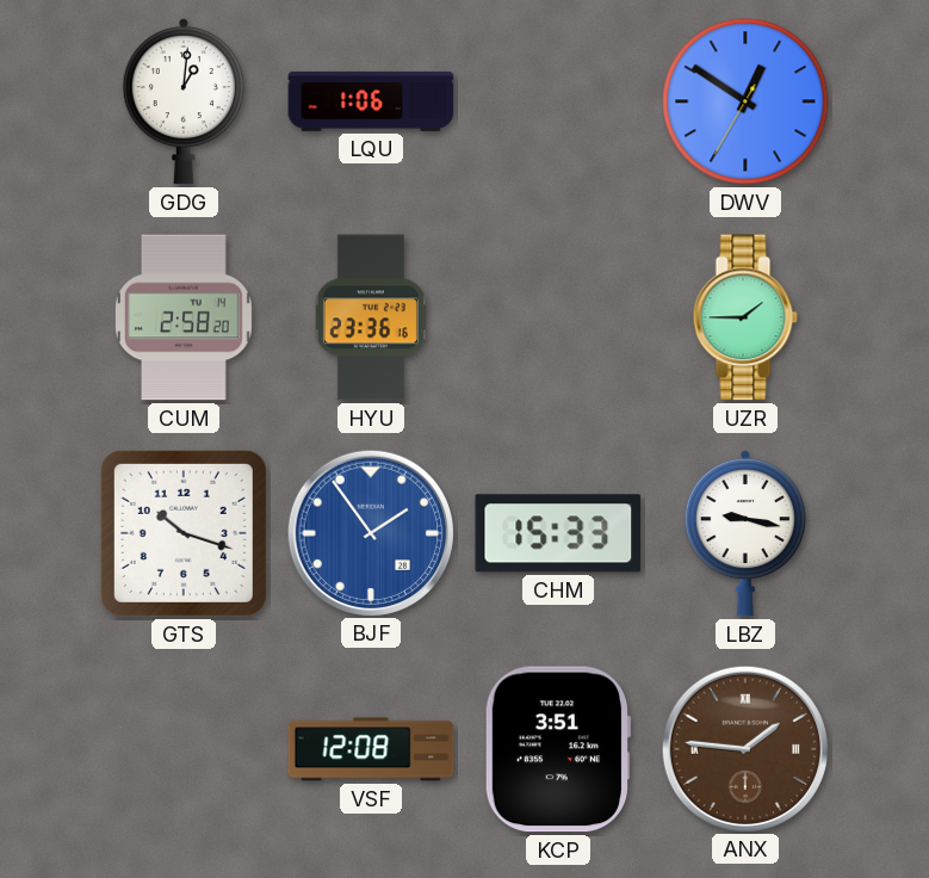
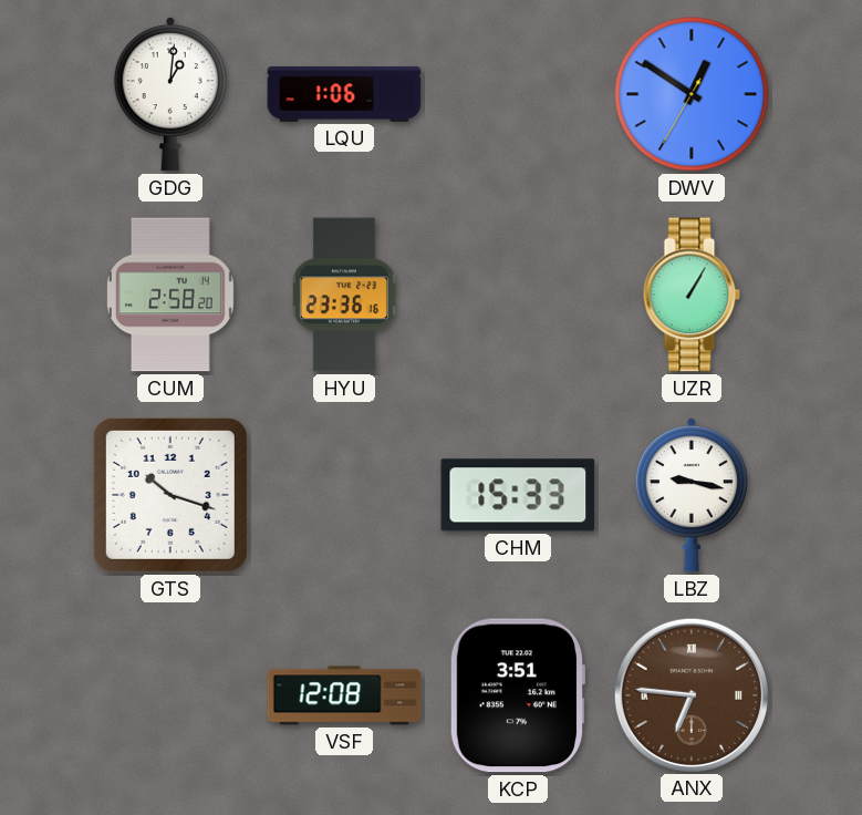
UZR: 1:45 -> 1:05 (692, 295)
BJF: 1:54 -> none (370, 532)
ANX: 1:46 -> 6:46 (690, 694)
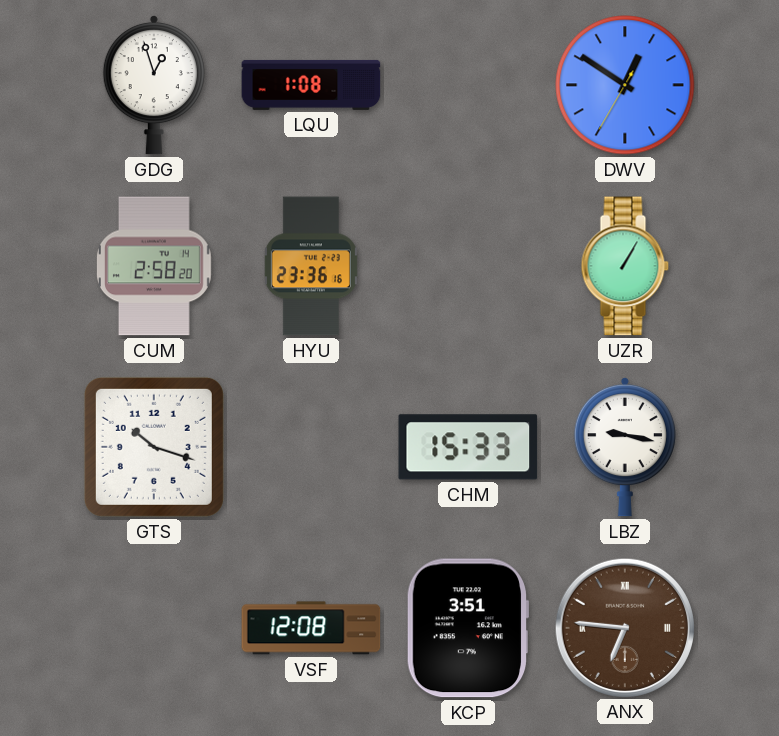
GDG: 1:01 -> 12:57 (154, 85)
LQU: 1:06 -> 1:08 (311, 85)
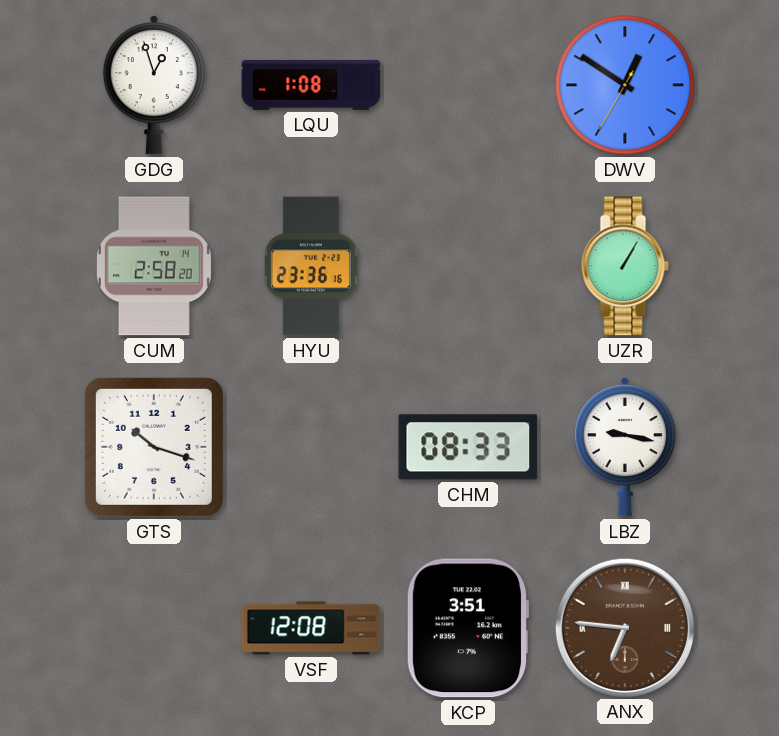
CHM: 15:33 -> 08:33 (468, 447)
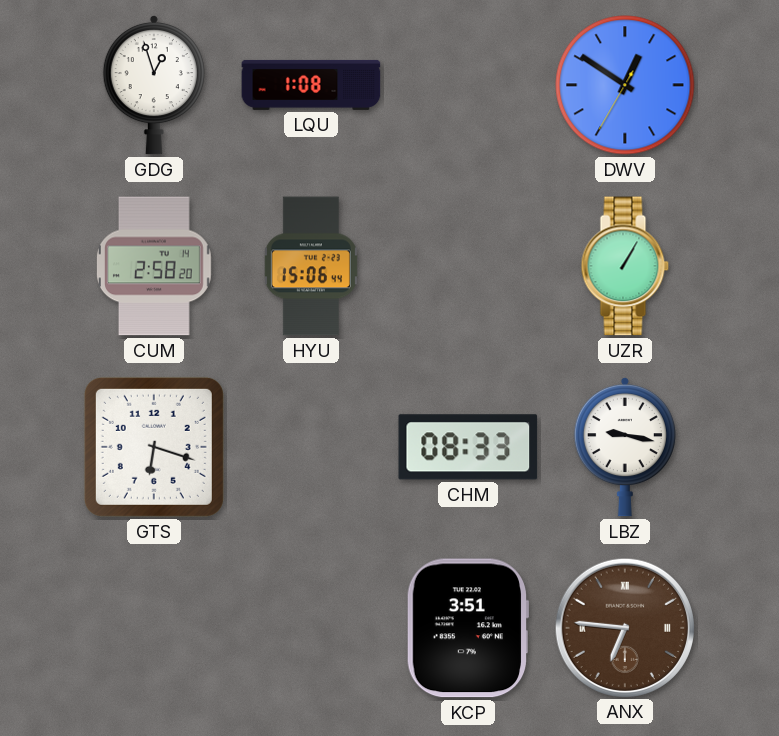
HYU: 23:36 -> 15:06 (311, 266)
GTS: 10:18 -> 6:18 (154, 447)
VSF: 12:08 -> none (311, 628)
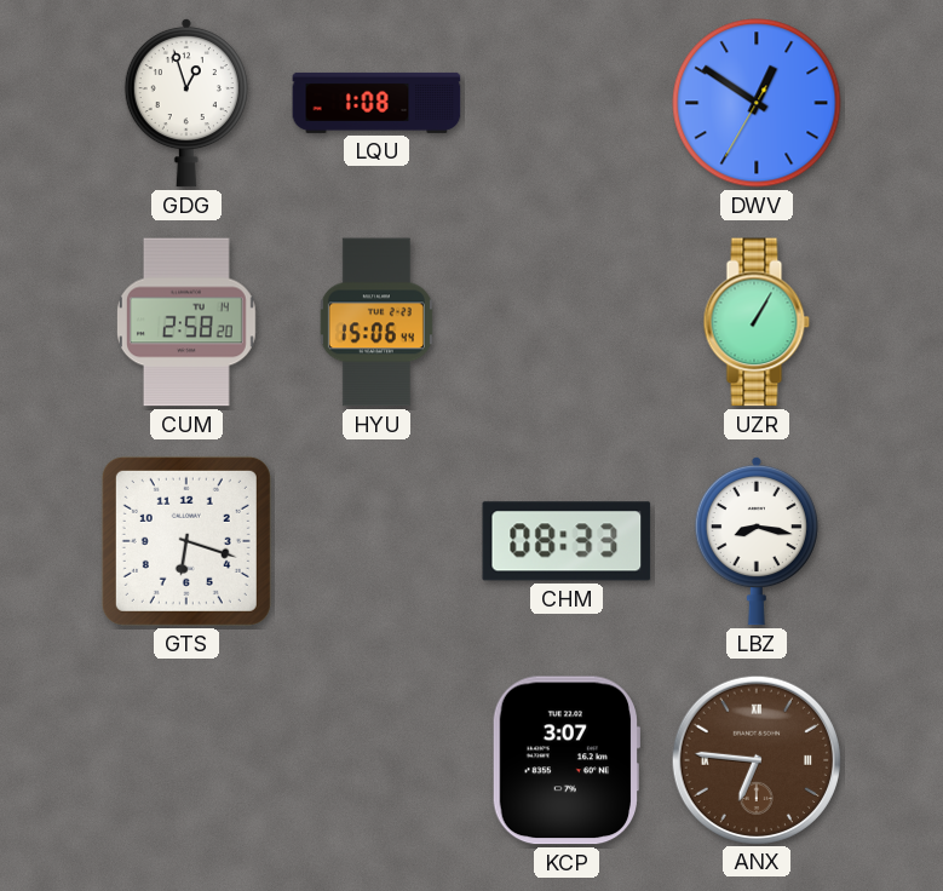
LBZ: 9:17 -> 8:17 (757, 541)
KCP: 3:51 -> 3:07 (565, 760)
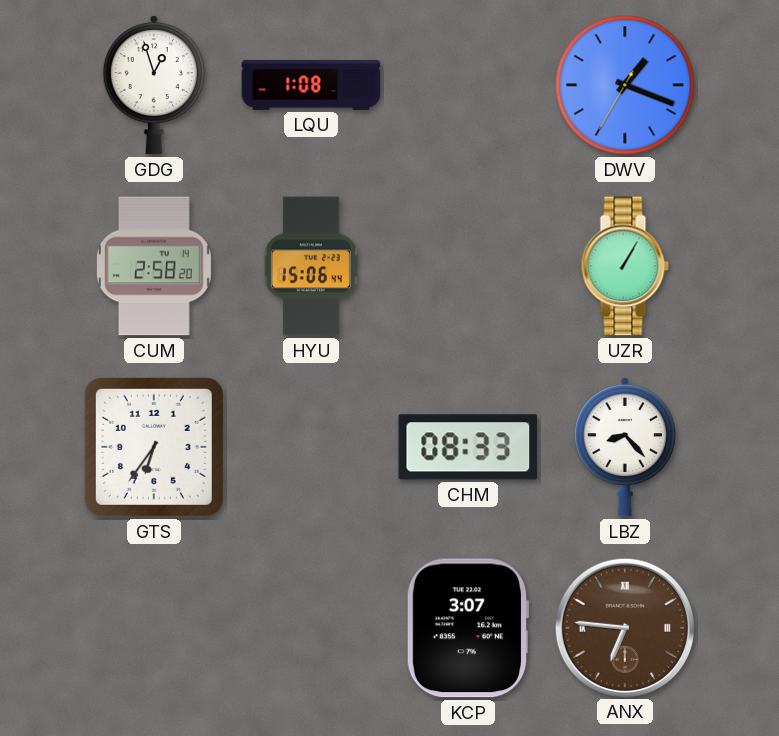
DWV: 12:50 -> 1:18 (625, 85)
GTS: 6:18 -> 6:36 (154, 447)
LBZ: 8:17 -> 8:23 (625, 447)
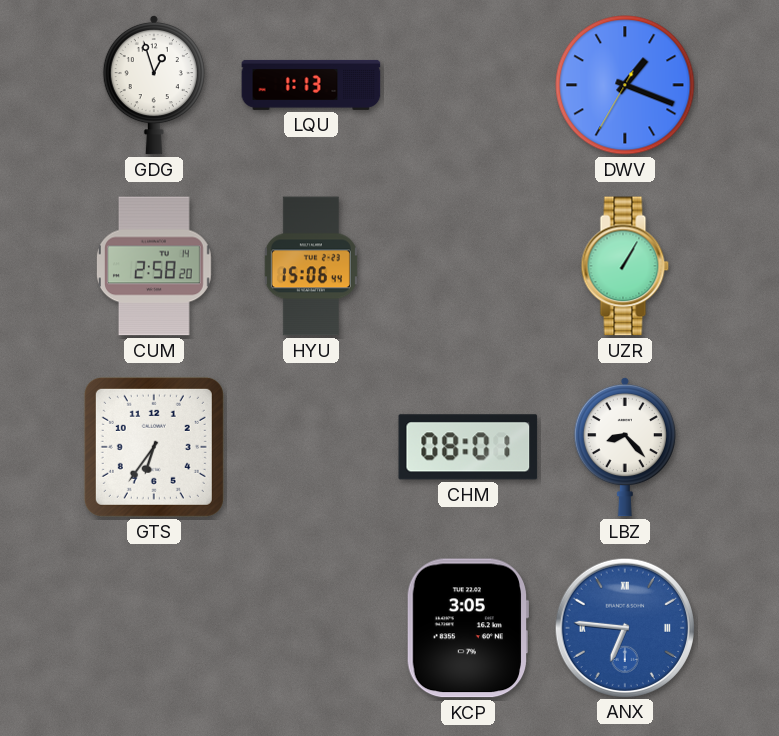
LQU: 1:08 -> 1:13 (311, 85)
CHM: 08:33 -> 08:01 (468, 447)
KCP: 3:07 -> 3:05 (467, 628)
ANX dial: brown -> blue (624, 627)
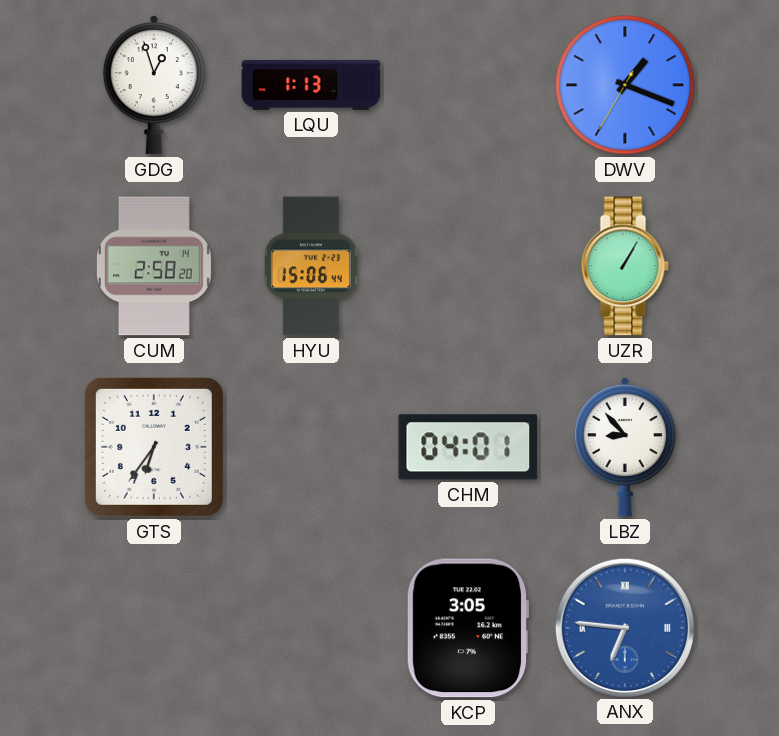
CHM: 08:01 -> 04:01 (468, 447)
LBZ: 8:23 -> 8:53 (625, 447)
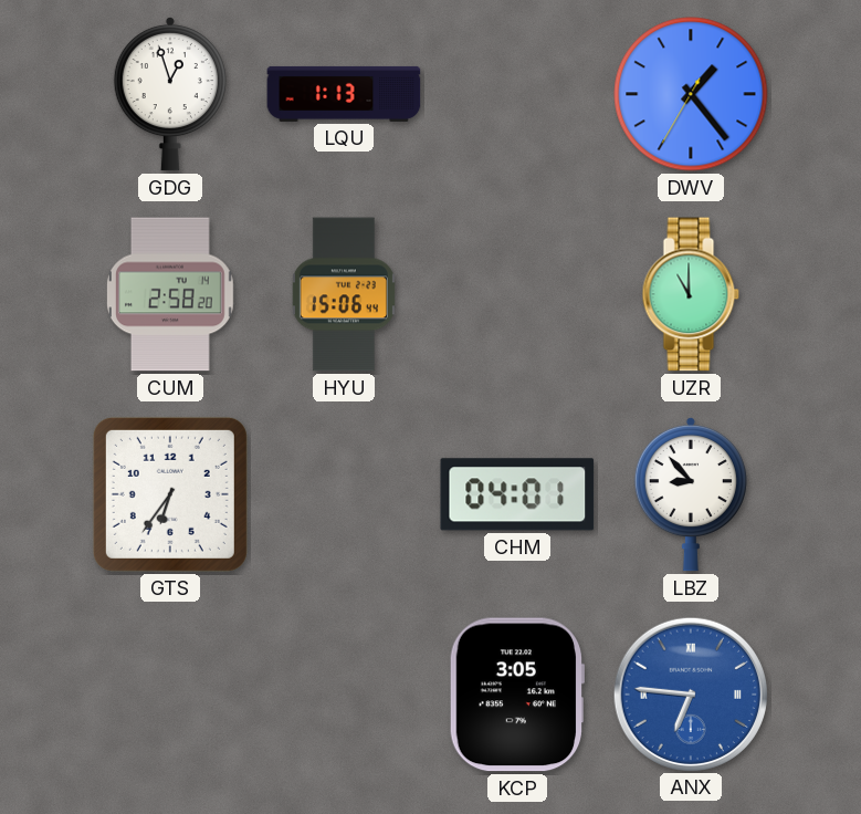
DWV: 1:18 -> 1:23 (691, 94)
UZR: 1:05 -> 11:00 (691, 294)
